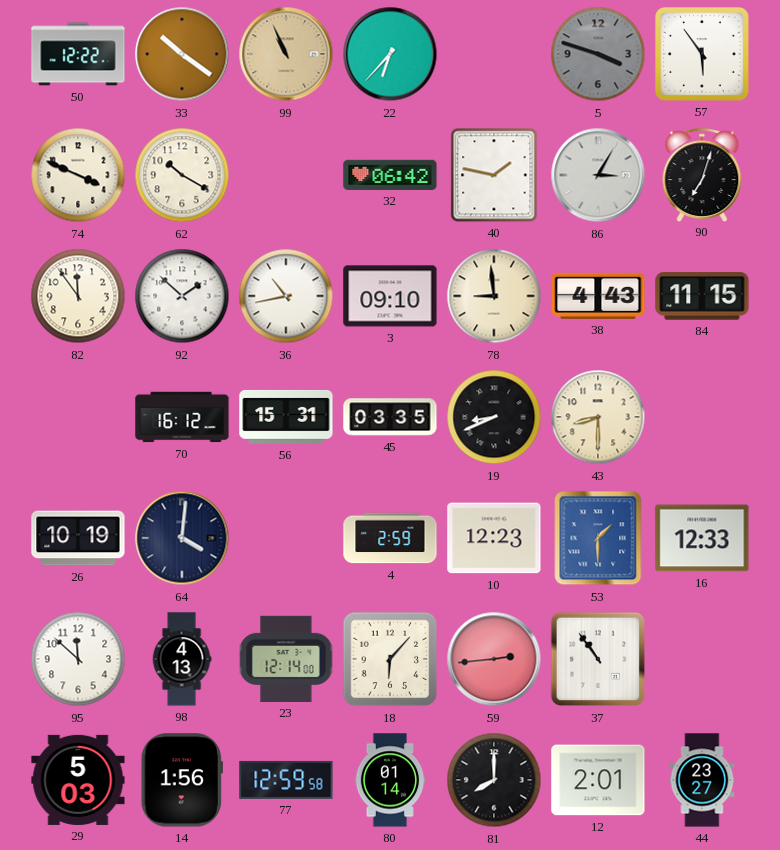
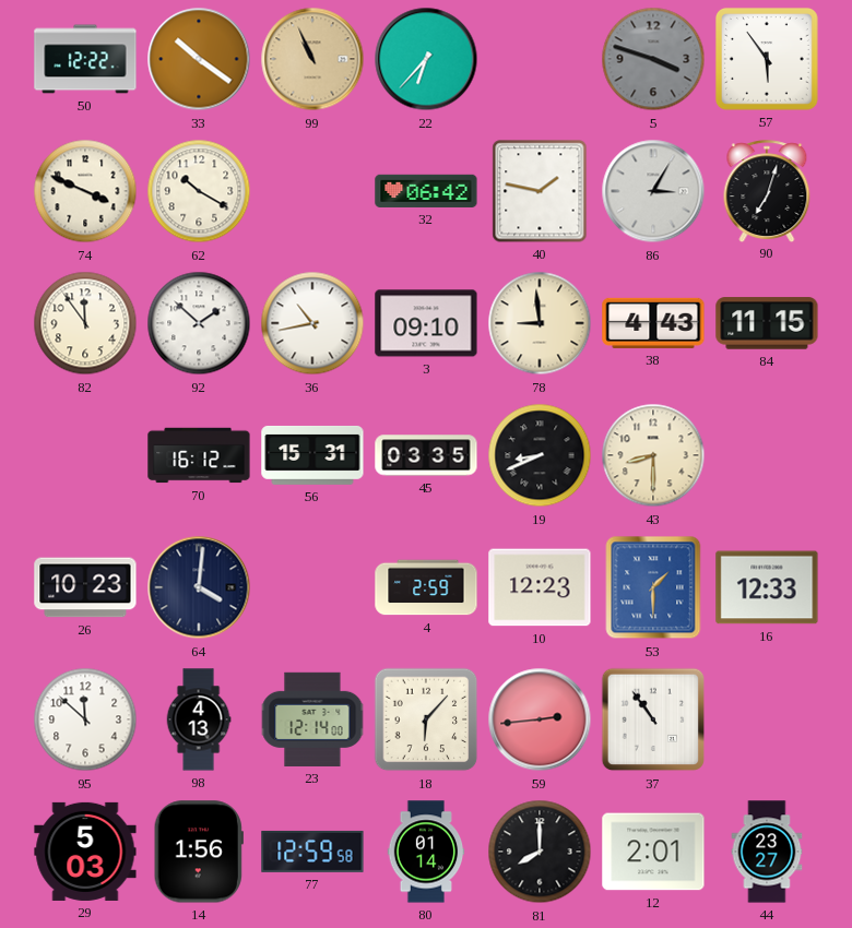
26: 10:19 -> 10:23 (85, 587)
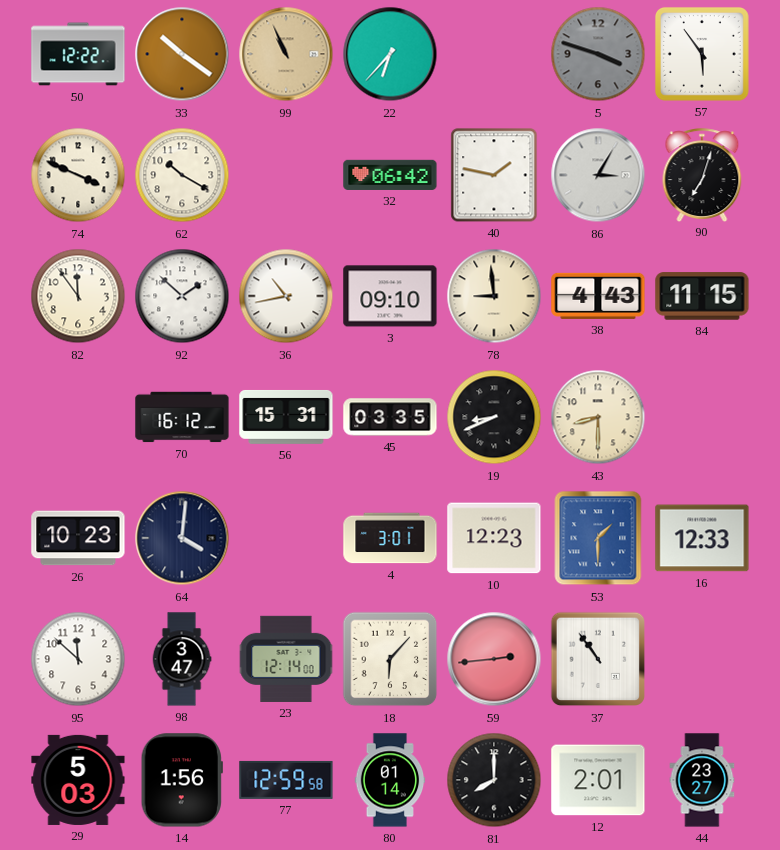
4: 2:59 -> 3:01 (390, 538)
98: 4:13 -> 3:47 (182, 659)
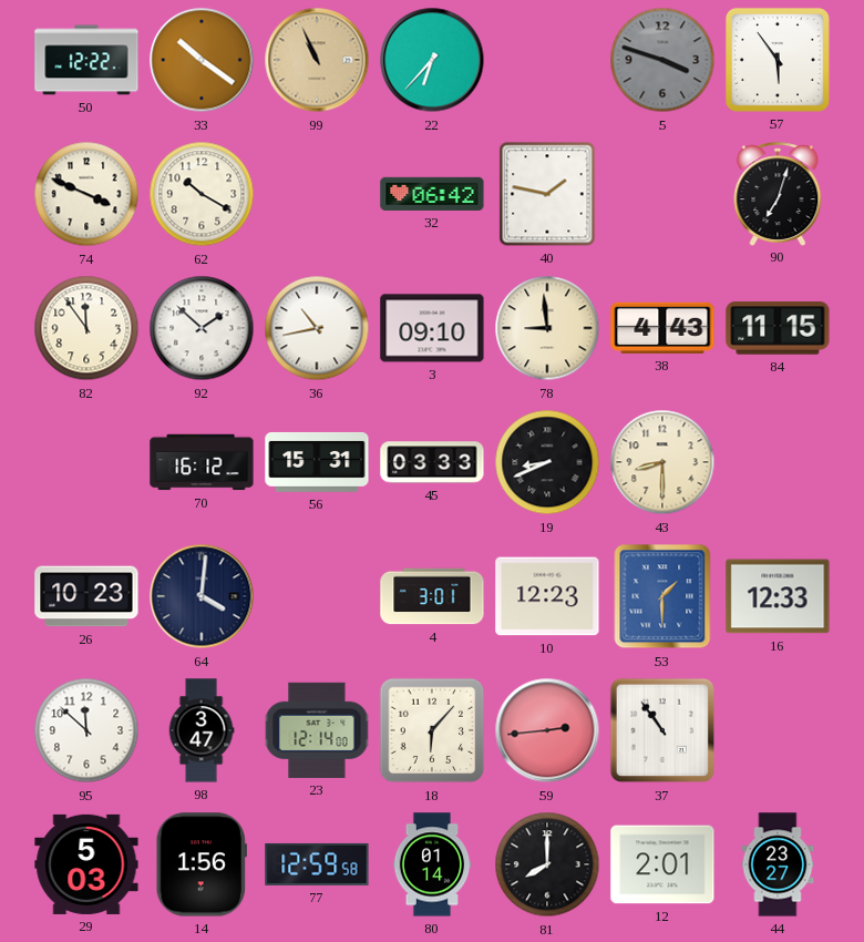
86: 3:05 -> none (598, 175)
45: 03:35 -> 03:33 (432, 462)
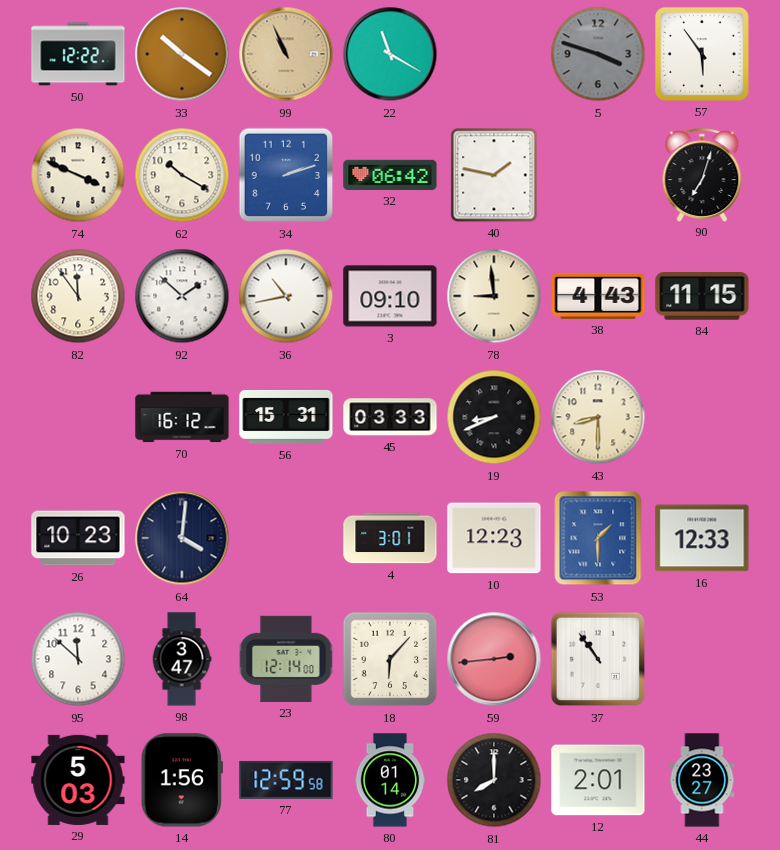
22: 6:37 -> 11:20 (390, 54)
34: none -> 2:12 (286, 175)
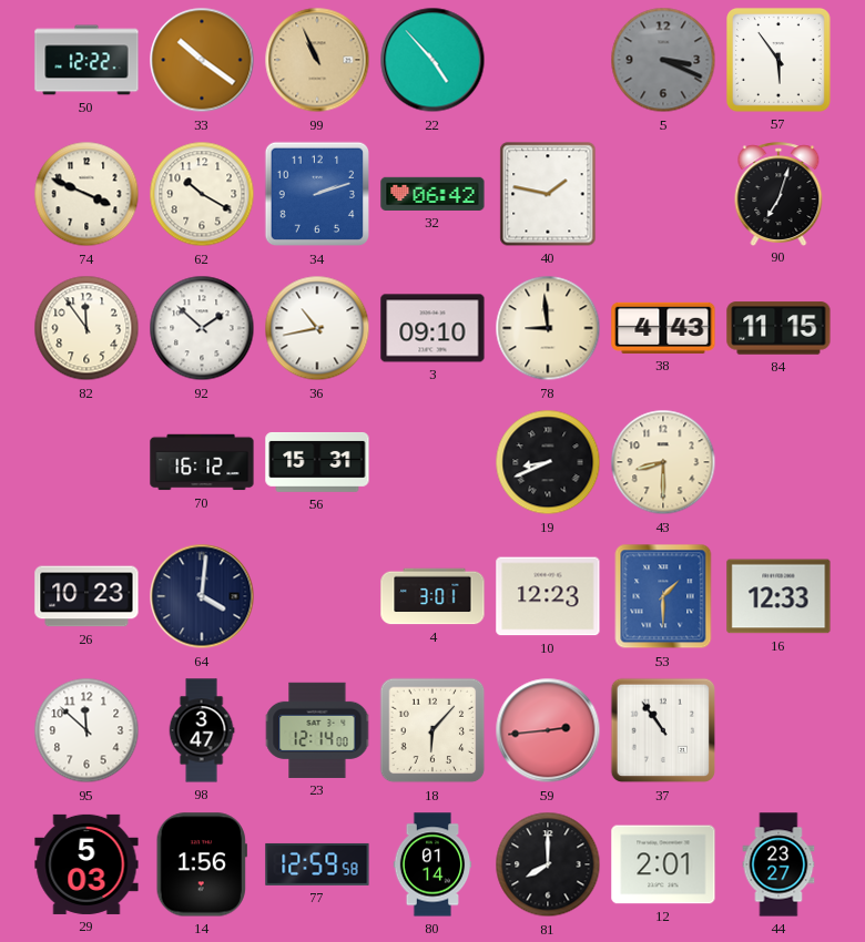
22: 11:20 -> 4:53 (432, 60)
5: 3:48 -> 3:19 (663, 60)
45: 03:33 -> none (390, 417)
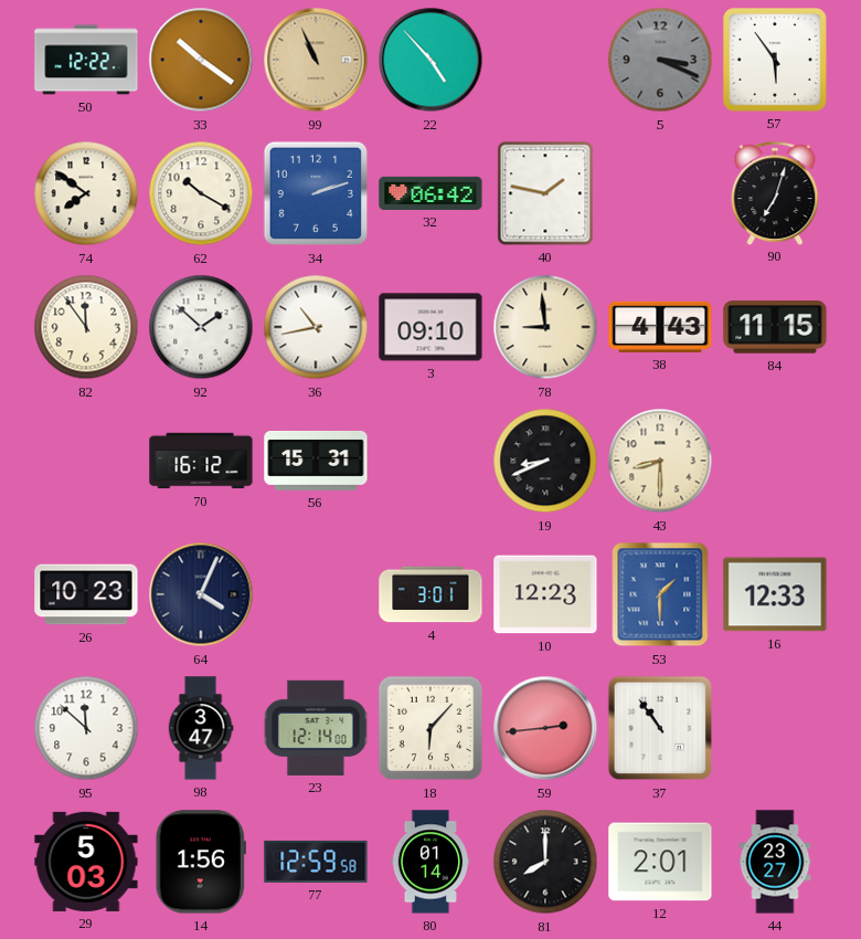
74: 3:49 -> 7:51 (86, 193)
64: 4:01 -> 4:04 (201, 594)
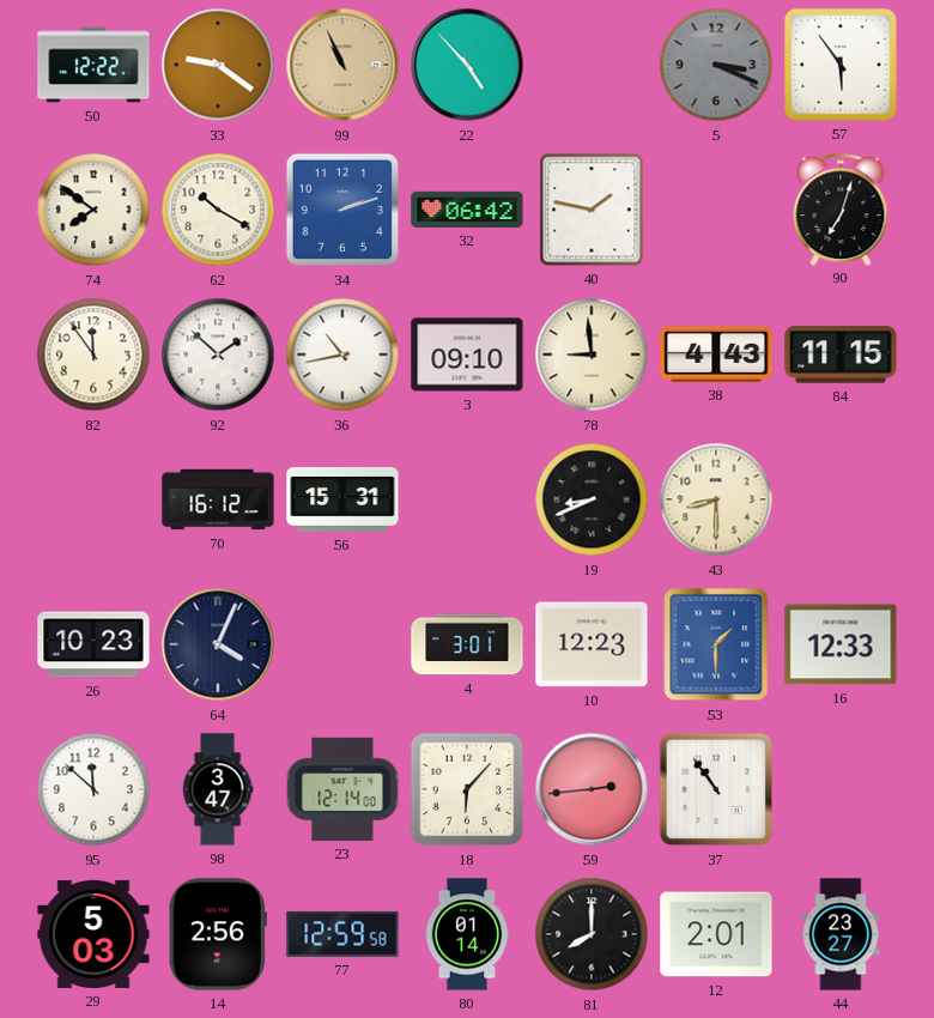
33: 10:21 -> 9:21 (218, 65)
14: 1:56 -> 2:56 (218, 934)
